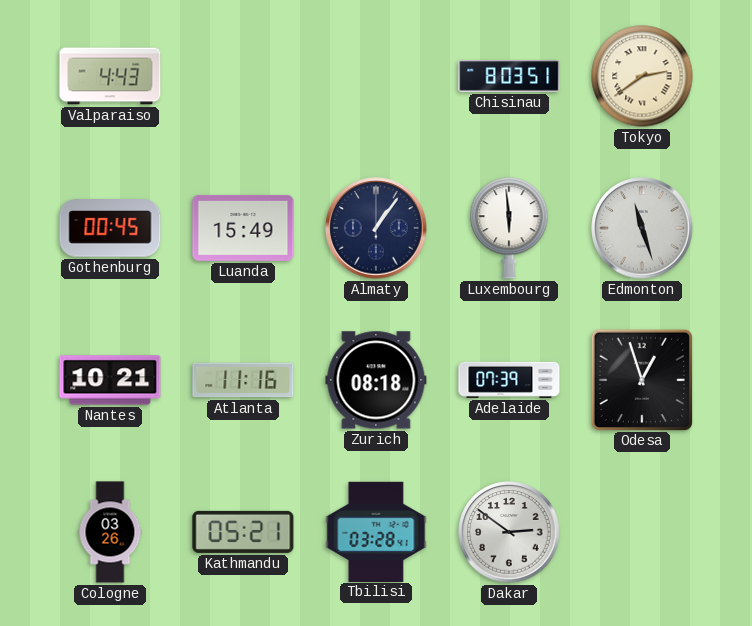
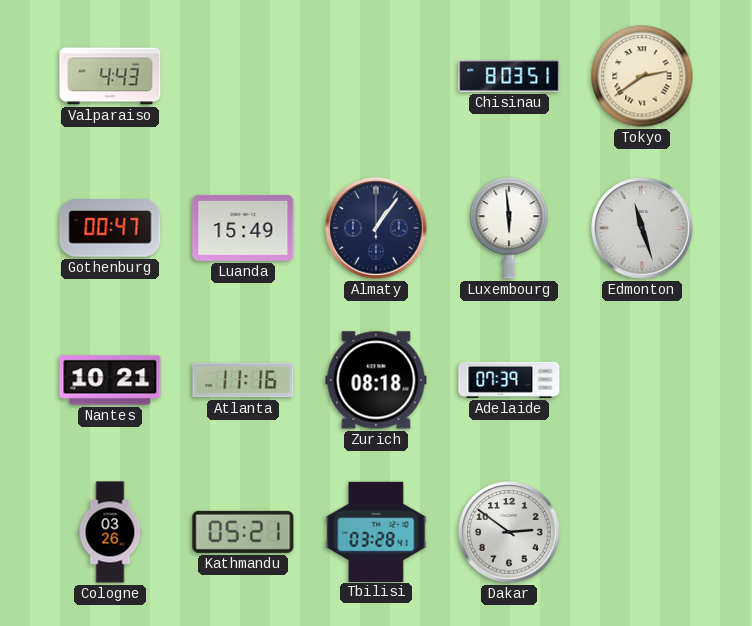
Gothenburg: 00:45 -> 00:47 (110, 228)
Odesa: 12:57 -> none (641, 379)
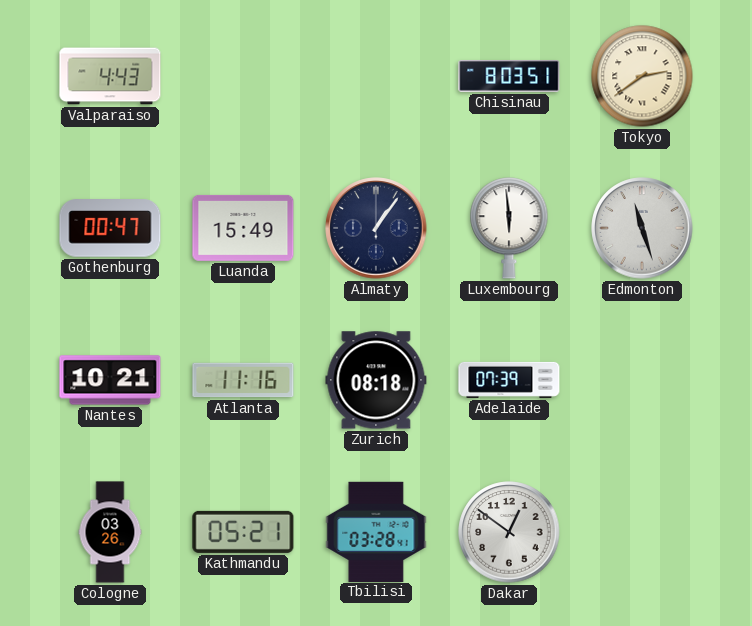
Dakar: 2:51 -> 12:51 (509, 532)
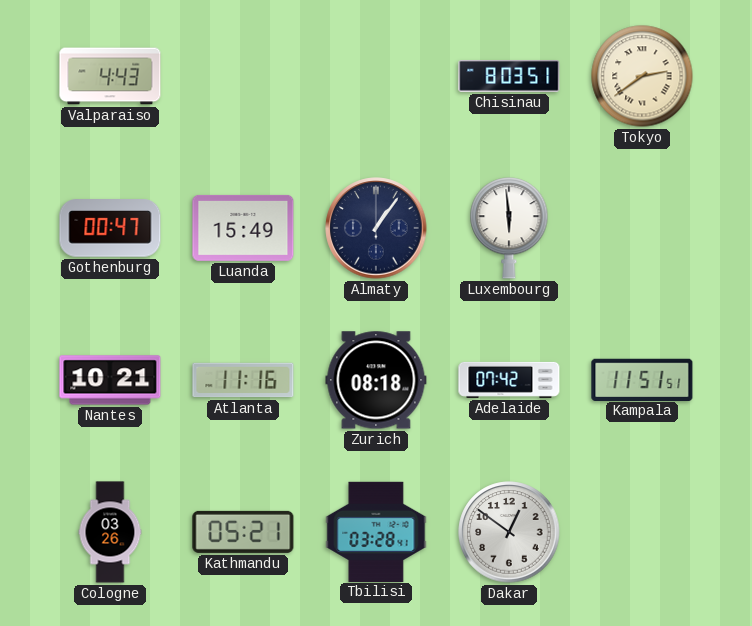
Edmonton: 11:27 -> none (642, 228)
Adelaide: 07:39 -> 07:42 (509, 380)
Kampala: none -> 11:51 (642, 379)
